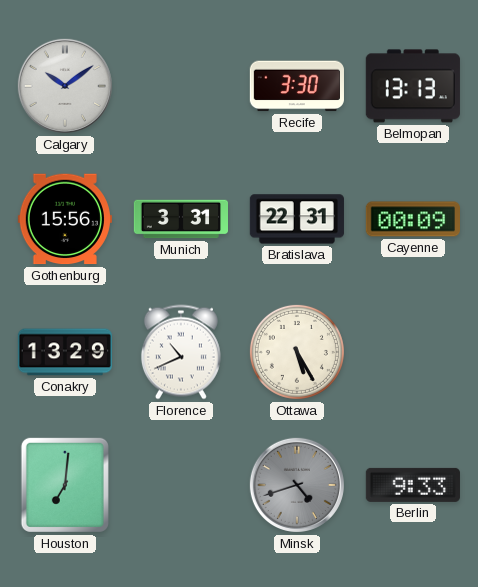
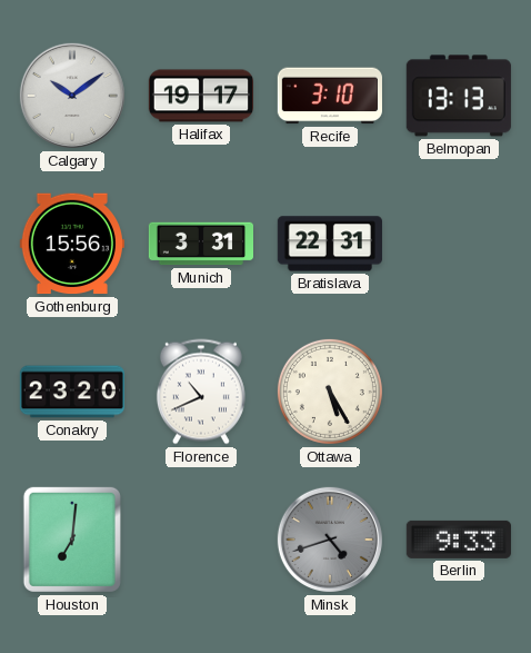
Halifax: none -> 19:17 (200, 96)
Recife: 3:30 -> 3:10 (330, 96)
Cayenne: 00:09 -> none (413, 219)
Conakry: 13:29 -> 23:20 (71, 392)
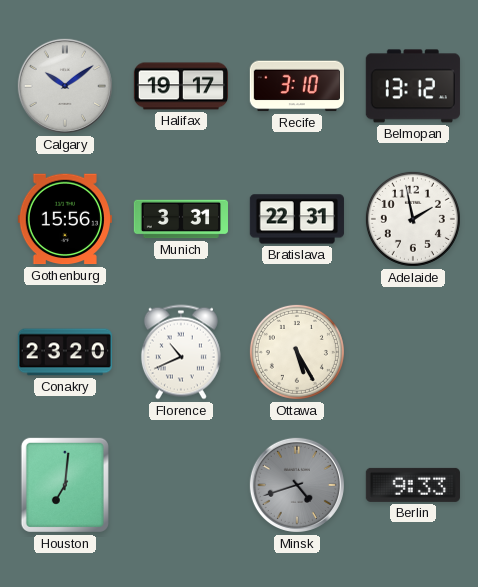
Belmopan: 13:13 -> 13:12 (413, 86)
Adelaide: none -> 1:58 (413, 219)
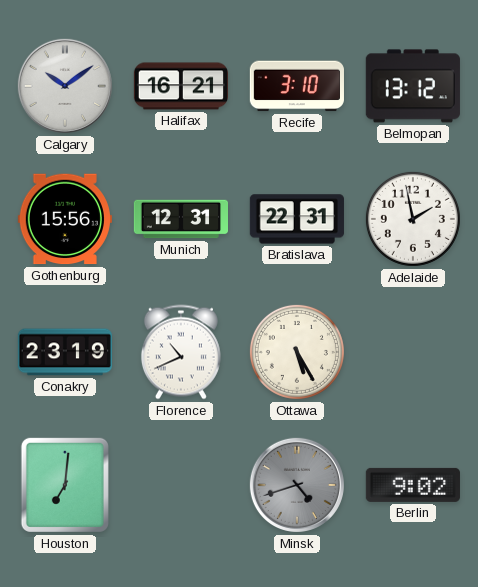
Halifax: 19:17 -> 16:21 (180, 86)
Munich: 3:31 -> 12:31 (180, 219)
Conakry: 23:20 -> 23:19 (64, 352)
Berlin: 9:33 -> 9:02 (413, 485)
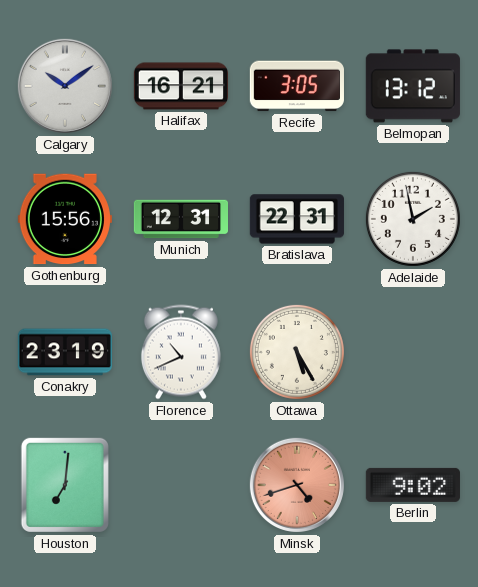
Recife: 3:10 -> 3:05 (297, 86)
Minsk dial: grey -> salmon (297, 485)
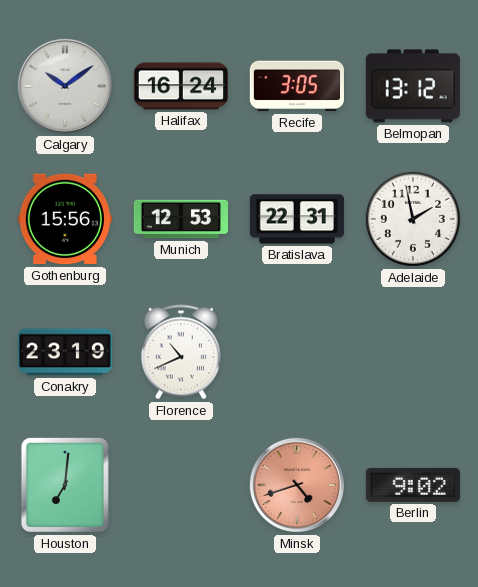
Halifax: 16:21 -> 16:24 (180, 86)
Munich: 12:31 -> 12:53 (180, 219)
Ottawa: 5:25 -> none (297, 352)
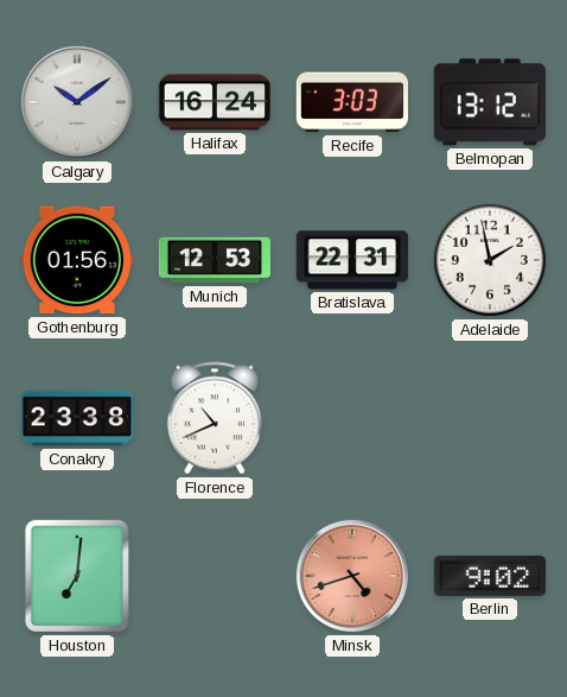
Recife: 3:05 -> 3:03 (352, 102)
Gothenburg: 15:56 -> 01:56 (77, 260)
Conakry: 23:19 -> 23:38 (76, 418)
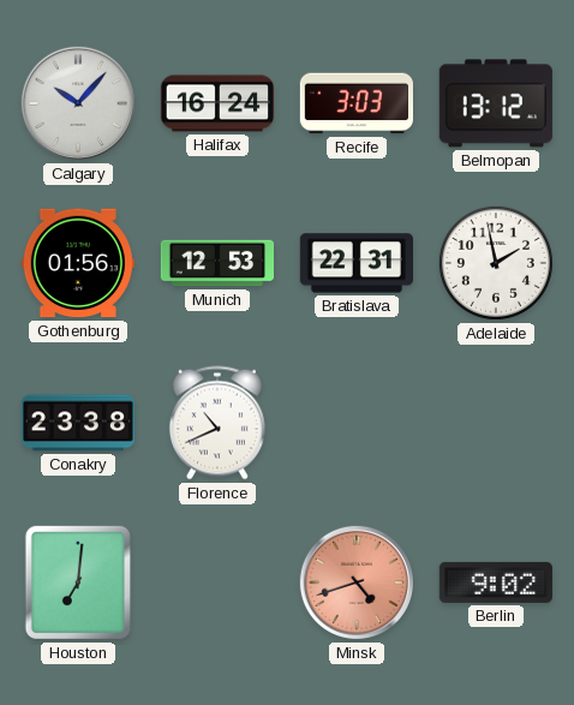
Calgary: 10:09 -> 10:07 (78, 103)
